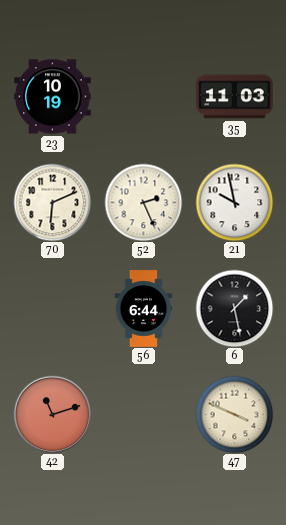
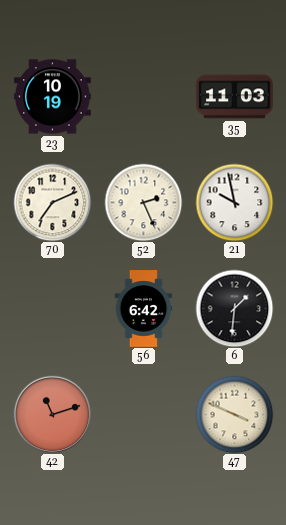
70: 6:11 -> 7:11 (52, 202)
56: 6:44 -> 6:42 (144, 309)
6: 1:28 -> 1:31 (234, 308)
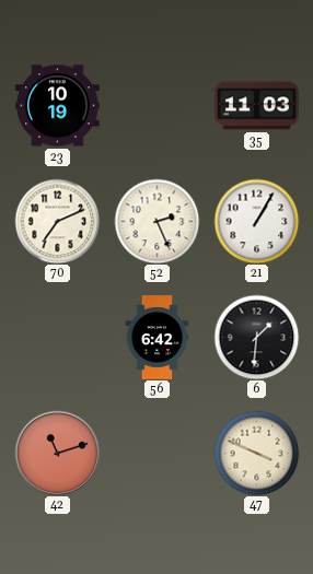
21: 9:58 -> 1:05 (256, 221)
